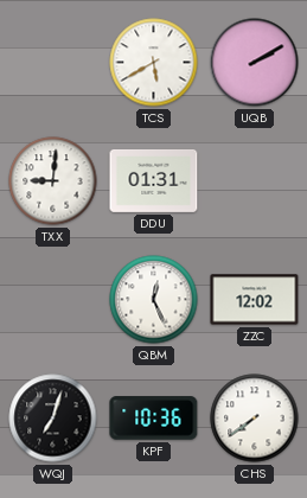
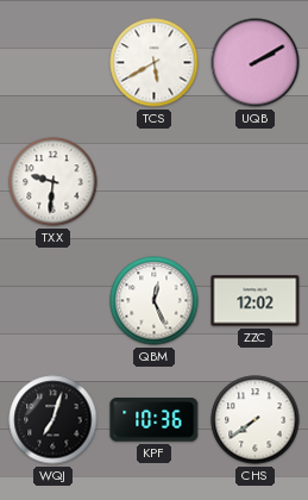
TXX: 9:01 -> 9:31 (54, 182)
DDU: 01:31 -> none (154, 180)
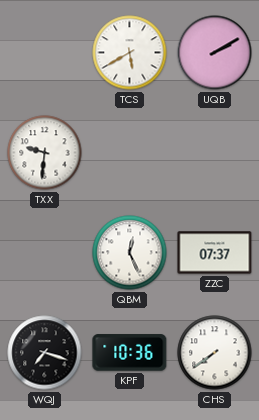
ZZC: 12:02 -> 07:37 (215, 253)
WQJ: 7:03 -> 7:18 (45, 353)
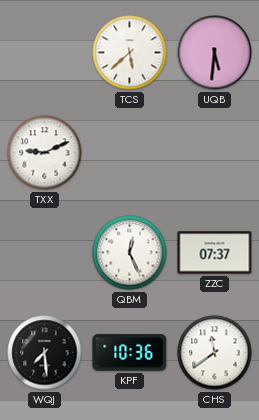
TCS: 5:40 -> 5:38 (130, 53)
UQB: 2:10 -> 5:31 (215, 53)
TXX: 9:31 -> 9:11 (45, 153)
WQJ: 7:18 -> 7:29 (45, 353)
CHS: 7:39 -> 11:39 (215, 353)
